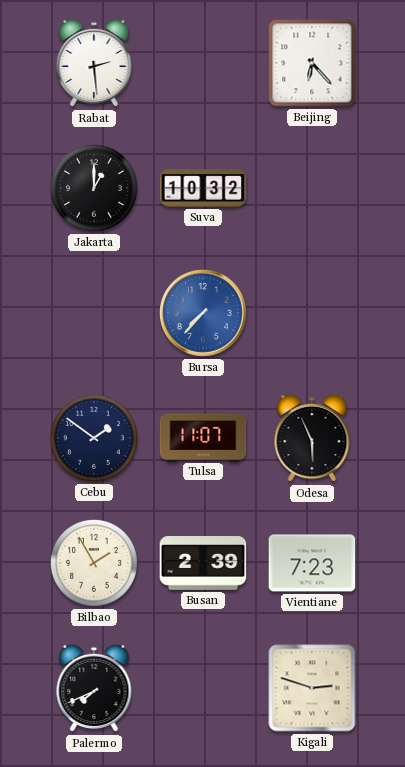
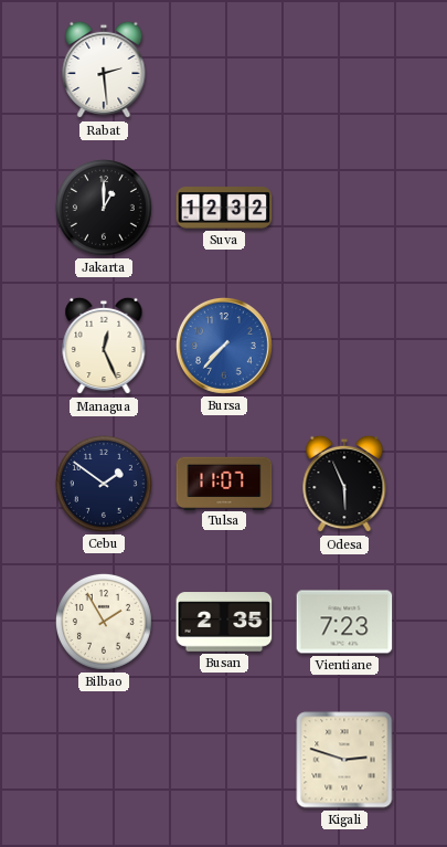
Beijing: 6:23 -> none (312, 63)
Suva: 10:32 -> 12:32 (224, 208)
Managua: none -> 12:26 (104, 346)
Busan: 2:39 -> 2:35 (224, 622)
Palermo: 7:41 -> none (94, 688)
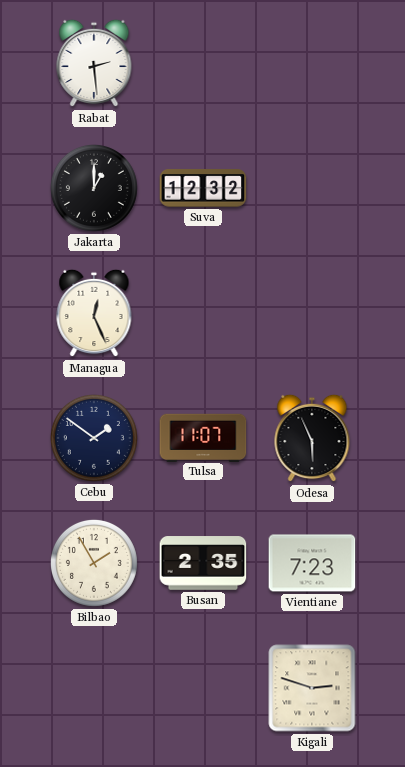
Bursa: 7:37 -> none (225, 347)
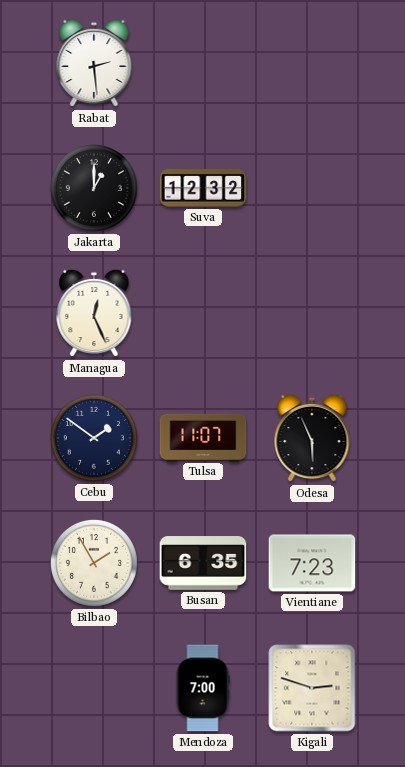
Busan: 2:35 -> 6:35 (203, 563)
Mendoza: none -> 7:00 (203, 688)
